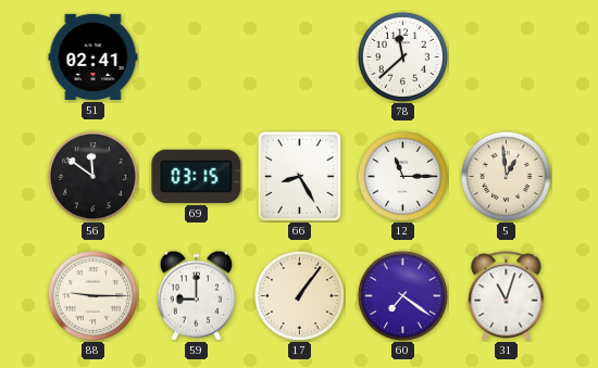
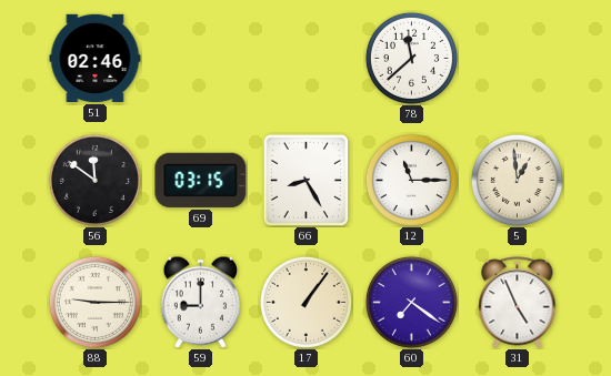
51: 02:41 -> 02:46 (96, 58)
31: 11:03 -> 4:56 (518, 303)
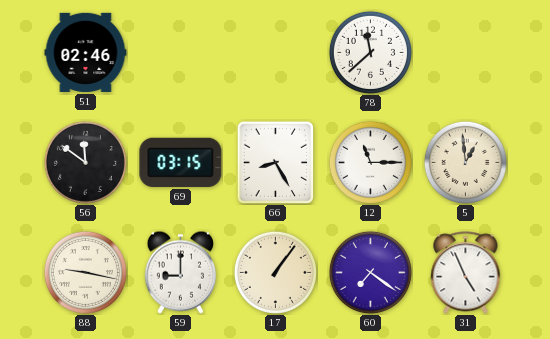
88: 9:15 -> 9:17 (85, 272)
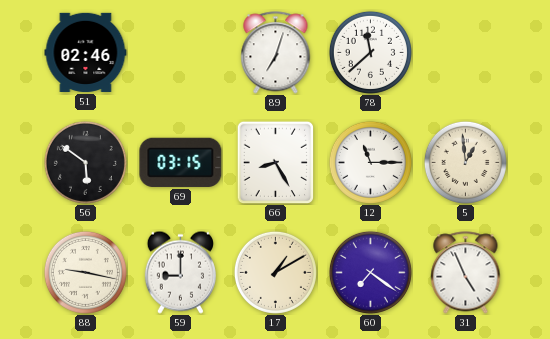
89: none -> 7:03 (276, 53)
56: 11:51 -> 5:51 (85, 162)
17: 1:06 -> 1:10 (275, 272)
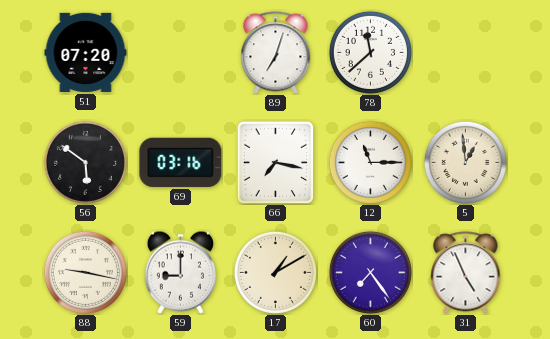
51: 02:46 -> 07:20 (86, 52)
69: 03:15 -> 03:16 (181, 162)
66: 8:25 -> 7:17 (276, 162)
60: 7:21 -> 7:24 (370, 272)
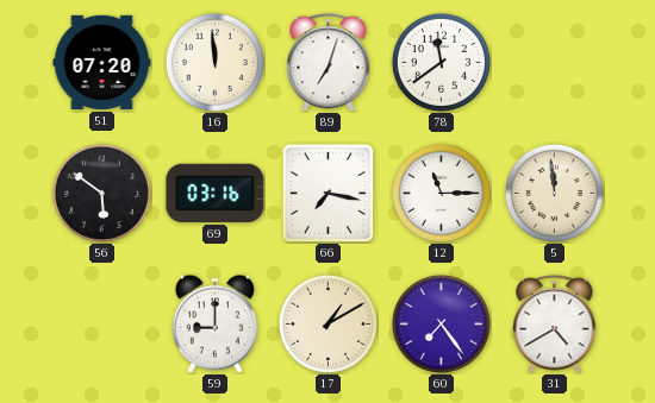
16: none -> 11:59 (214, 62)
78: 11:38 -> 11:39 (441, 62)
5: 12:59 -> 11:59 (554, 193)
88: 9:17 -> none (85, 272)
31: 4:56 -> 4:40 (555, 325)
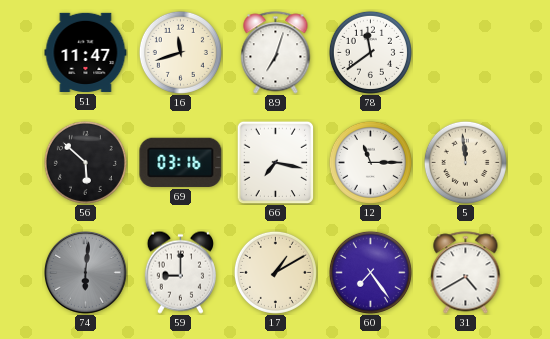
51: 07:20 -> 11:47 (86, 52)
16: 11:59 -> 11:42 (180, 52)
56: 5:51 -> 5:52 (85, 162)
74: none -> 6:01 (85, 272)
